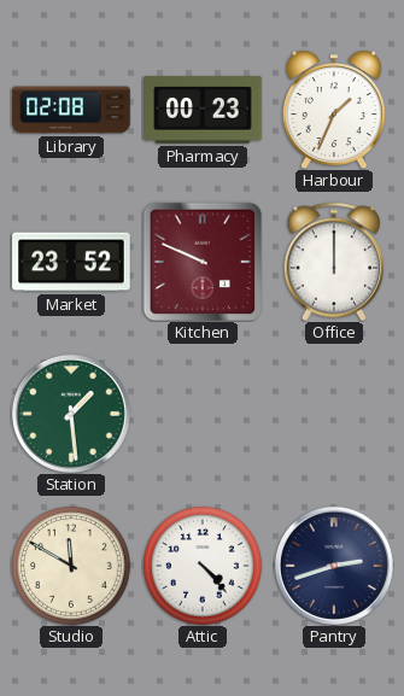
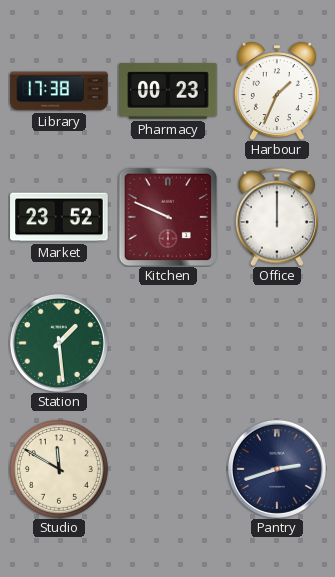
Library: 02:08 -> 17:38 (59, 91)
Attic: 4:23 -> none (204, 567)
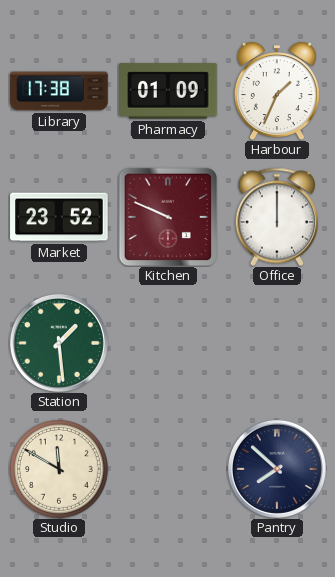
Pharmacy: 00:23 -> 01:09 (168, 91)
Pantry: 2:42 -> 7:52 (277, 469)
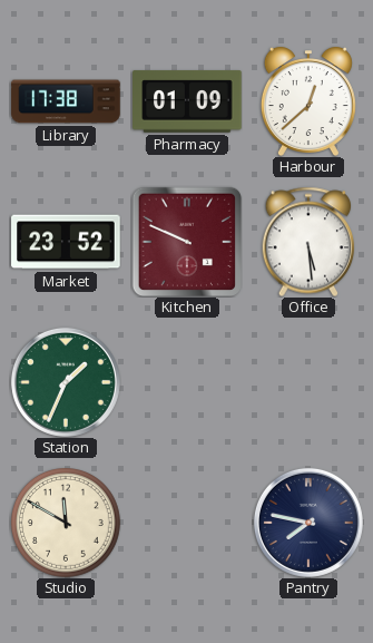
Harbour: 1:34 -> 12:38 (308, 103)
Office: 12:00 -> 5:29 (308, 242)
Station: 1:29 -> 1:34 (66, 382)
Pantry: 7:52 -> 7:47 (308, 523)
